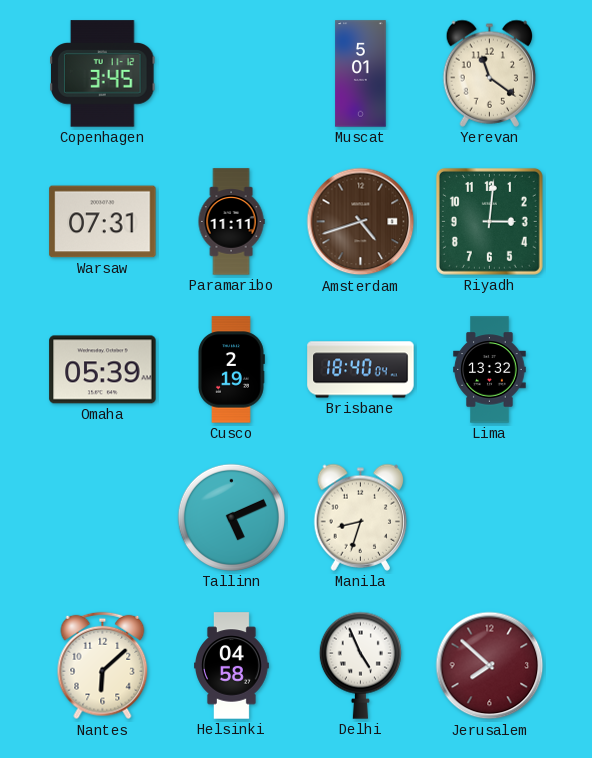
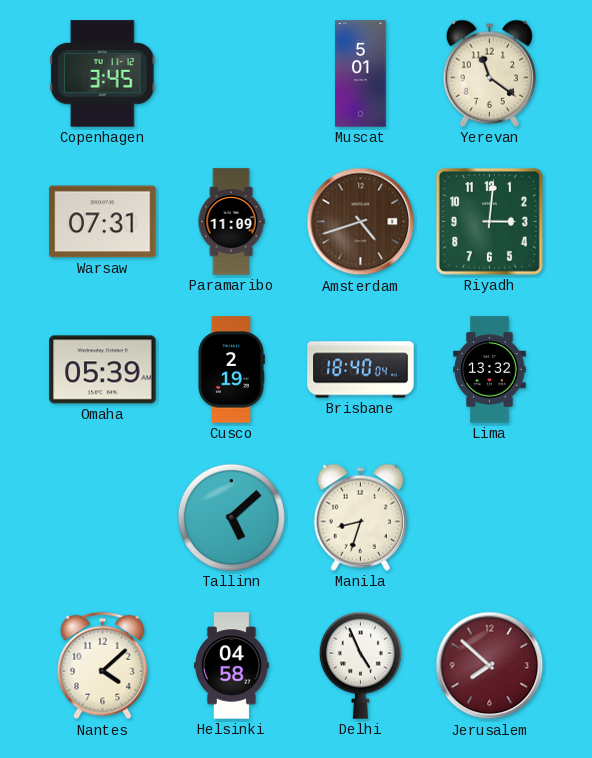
Paramaribo: 11:11 -> 11:09 (231, 222)
Tallinn: 5:11 -> 5:08 (231, 517)
Nantes: 6:08 -> 4:08 (103, 666)
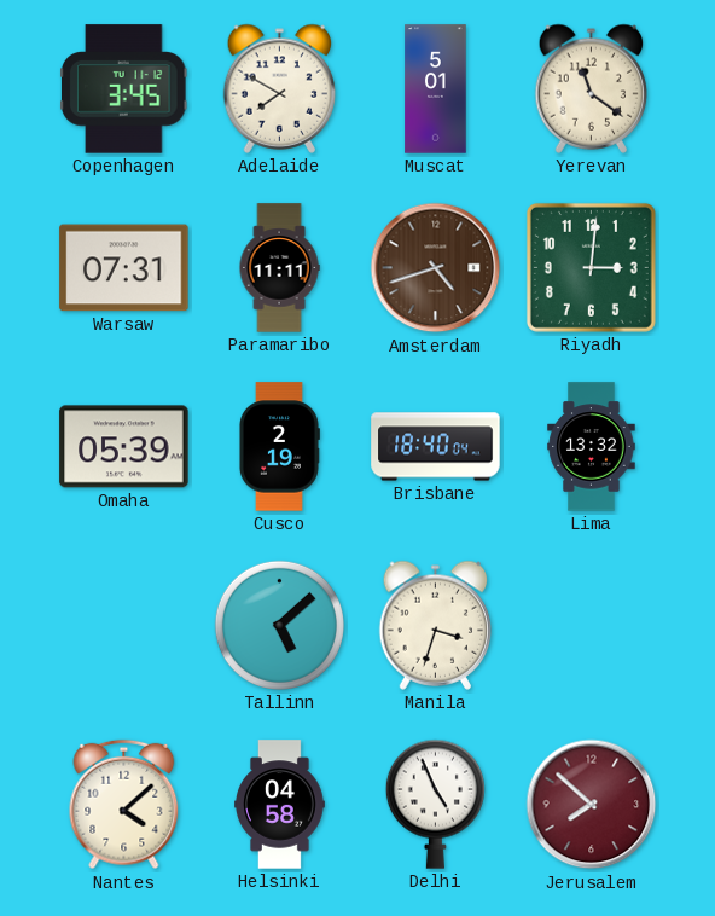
Adelaide: none -> 7:50 (280, 88)
Paramaribo: 11:09 -> 11:11 (279, 268)
Manila: 8:33 -> 3:33 (436, 625)
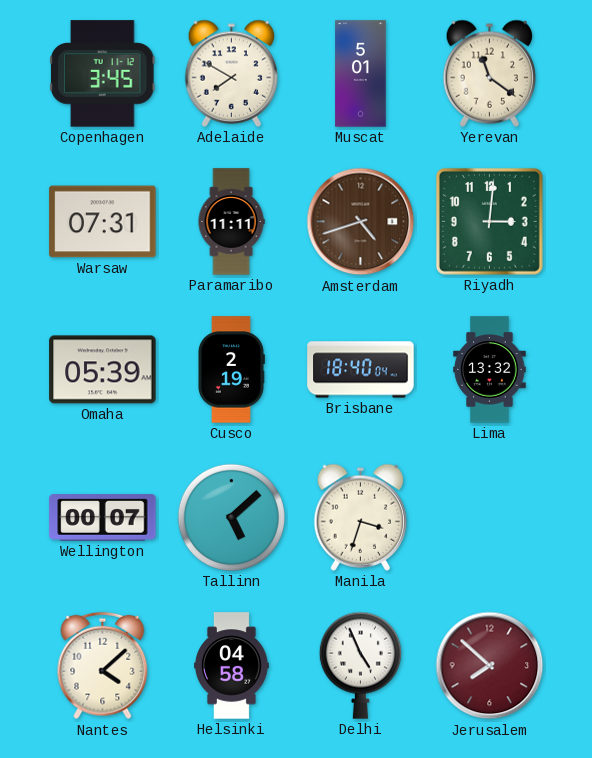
Wellington: none -> 00:07 (103, 518)
